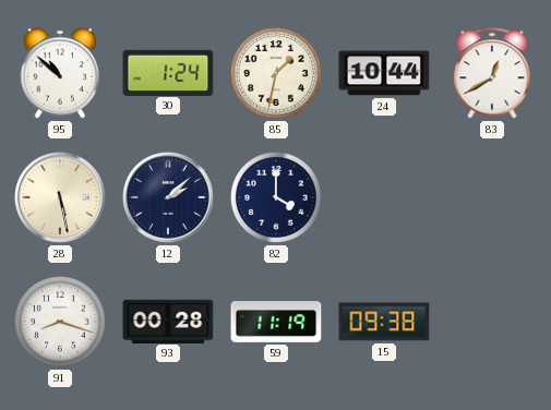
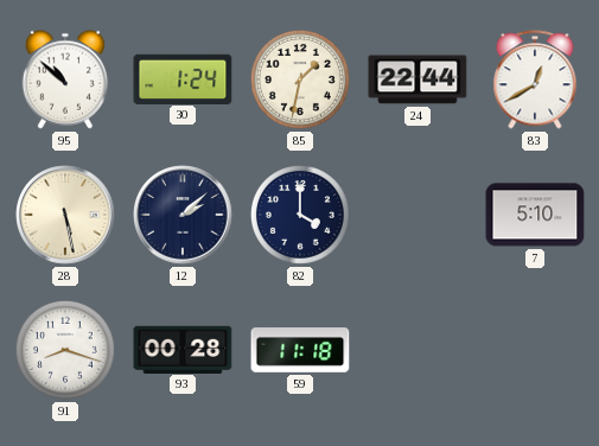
24: 10:44 -> 22:44 (418, 79)
7: none -> 5:10 (535, 215)
59: 11:19 -> 11:18 (300, 350)
15: 09:38 -> none (384, 322)
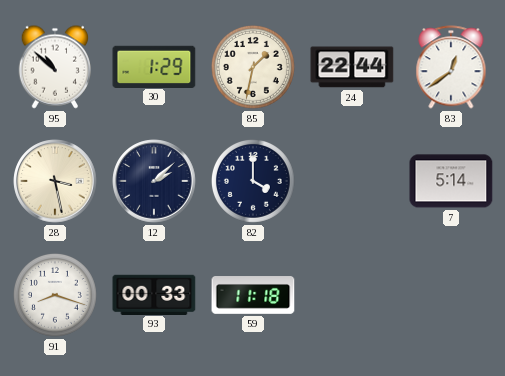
30: 1:24 -> 1:29 (154, 66)
83: 12:40 -> 12:39 (451, 67)
28: 5:28 -> 3:28 (55, 181)
7: 5:10 -> 5:14 (451, 181)
93: 00:28 -> 00:33 (154, 294)
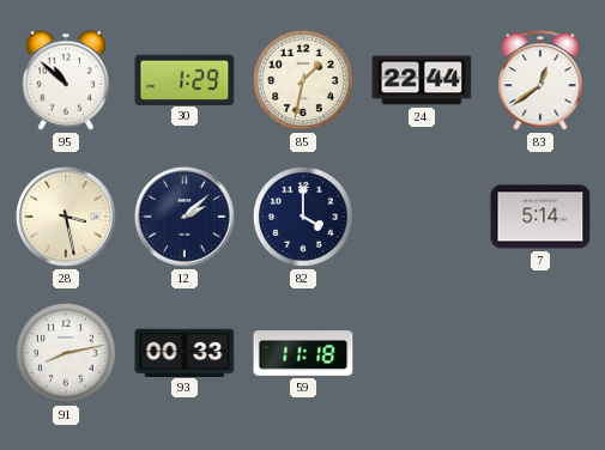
91: 8:18 -> 8:13 (66, 353)
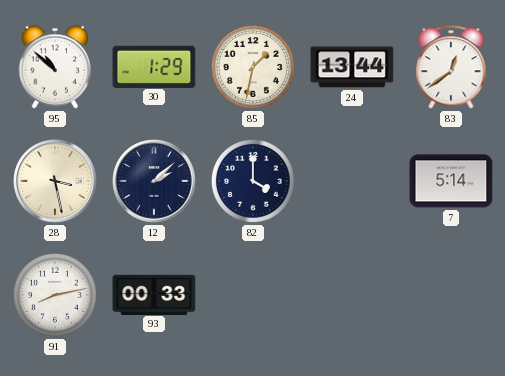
24: 22:44 -> 13:44 (352, 67)
59: 11:18 -> none (303, 353)
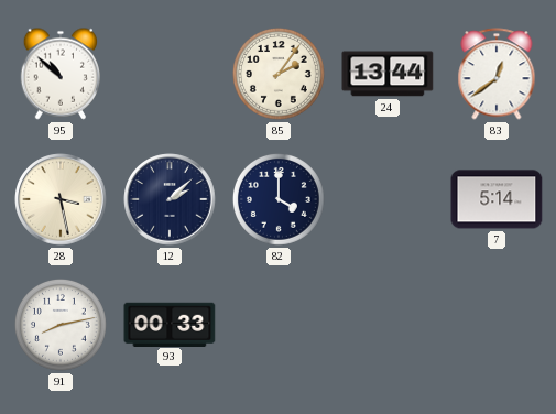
30: 1:29 -> none (154, 66)
85: 1:32 -> 2:06 (279, 74)
